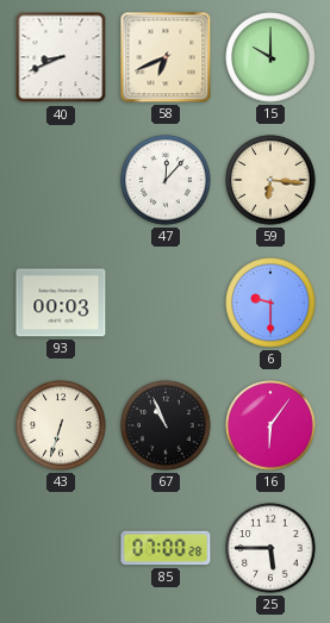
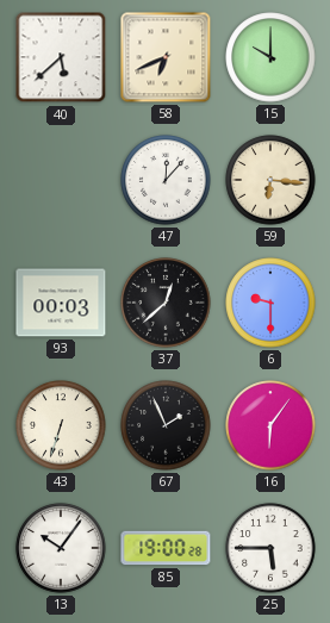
40: 8:41 -> 5:38 (61, 57)
37: none -> 12:38 (166, 303)
67: 10:56 -> 1:56 (166, 425)
13: none -> 10:06 (61, 548)
85: 07:00 -> 19:00 (166, 548)
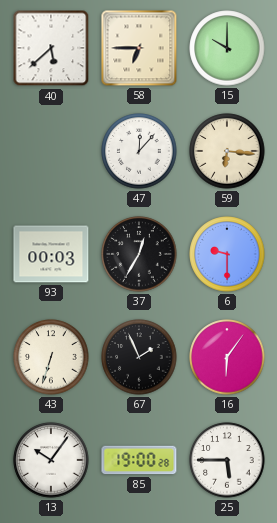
58: 6:41 -> 6:45 (139, 48)
37: 12:38 -> 12:35 (139, 254)
